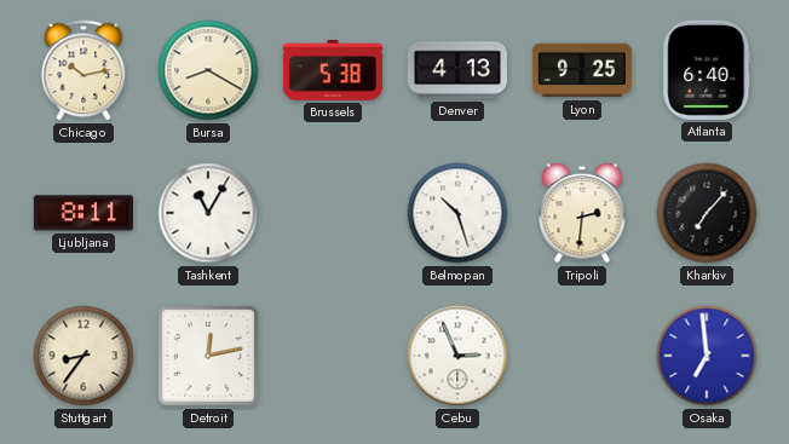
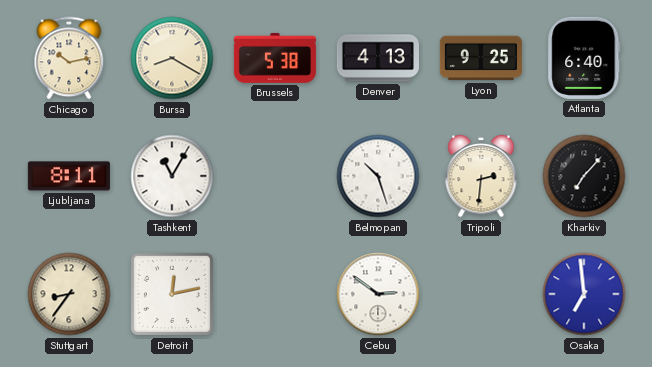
Cebu: 2:56 -> 2:51 (378, 294)
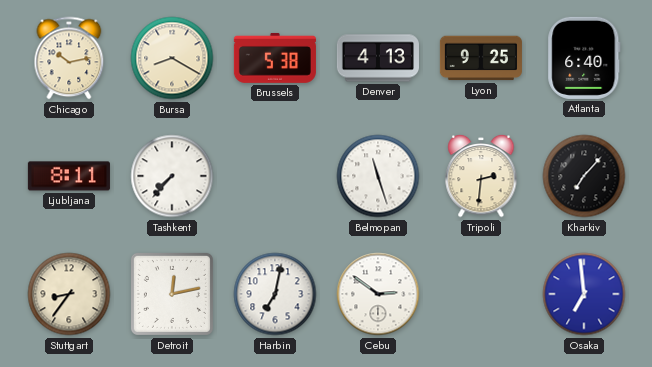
Tashkent: 11:05 -> 7:37 (172, 176)
Belmopan: 10:27 -> 11:27 (378, 176)
Harbin: none -> 7:02 (275, 294)
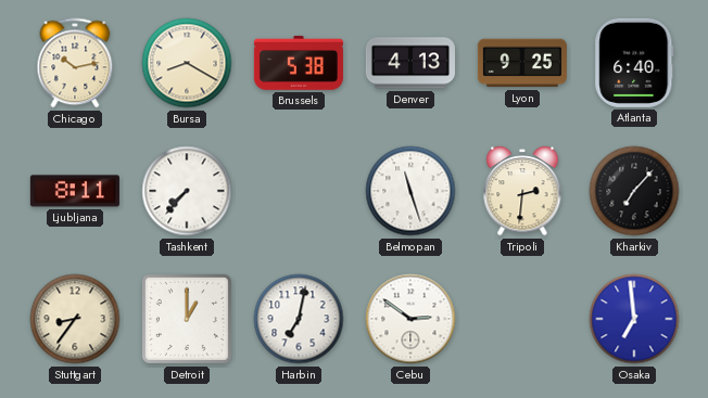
Detroit: 12:13 -> 1:00 (187, 319)
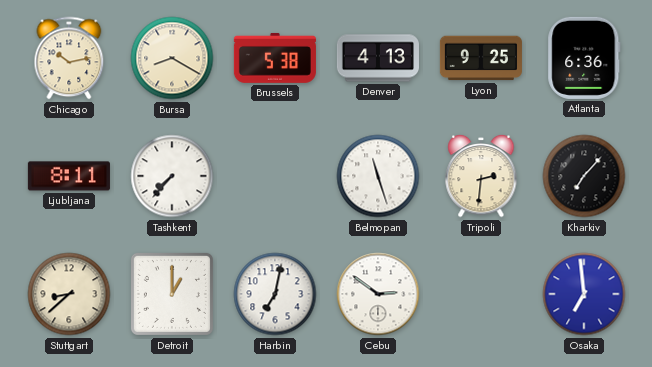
Atlanta: 6:40 -> 6:36 (584, 58)
Stuttgart: 8:36 -> 8:38 (69, 294)
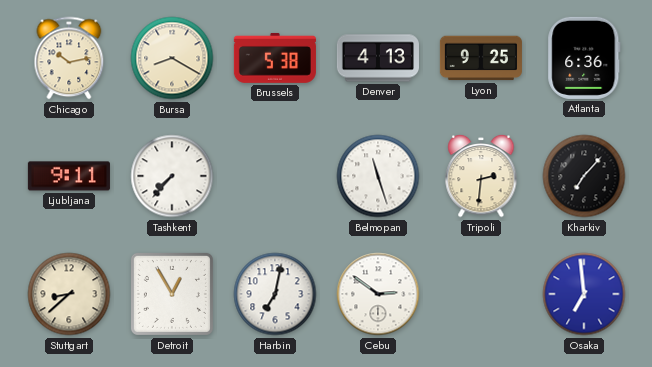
Ljubljana: 8:11 -> 9:11 (69, 176)
Detroit: 1:00 -> 12:55 (172, 294)
